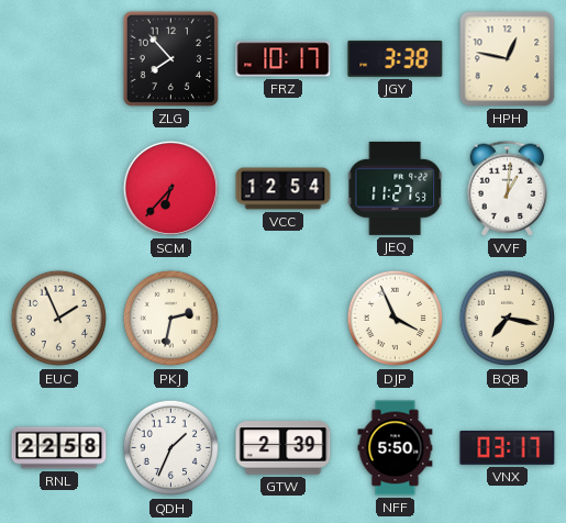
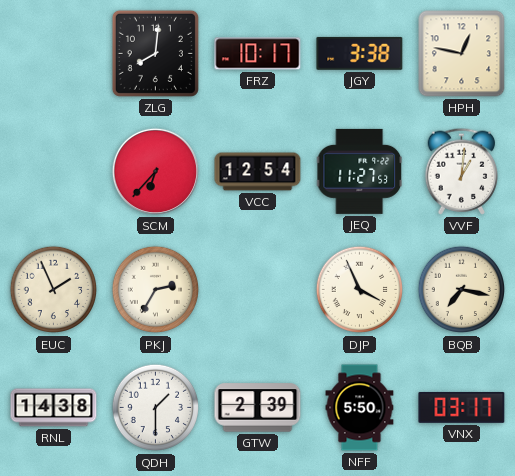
ZLG: 7:53 -> 8:01 (155, 53)
PKJ: 2:32 -> 2:35 (156, 290)
RNL: 22:58 -> 14:38 (54, 408)
QDH: 1:34 -> 1:30 (156, 408)
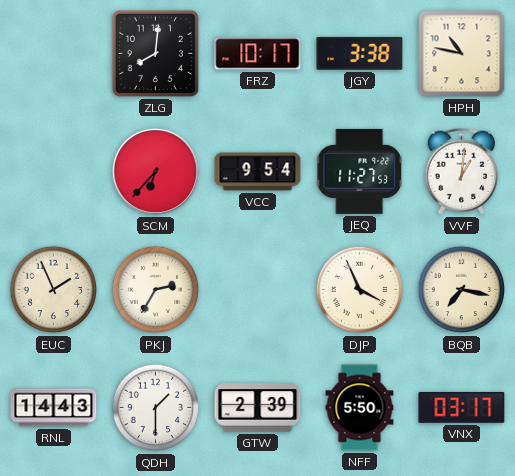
HPH: 12:47 -> 10:47 (462, 54)
VCC: 12:54 -> 9:54 (258, 172)
RNL: 14:38 -> 14:43 (54, 408)
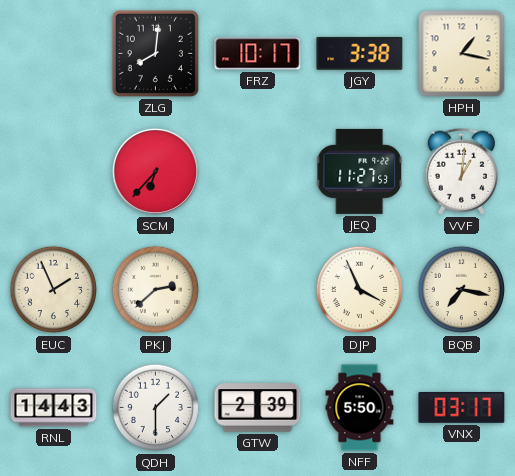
HPH: 10:47 -> 1:17 (462, 54)
VCC: 9:54 -> none (258, 172)
PKJ: 2:35 -> 2:38 (156, 290)
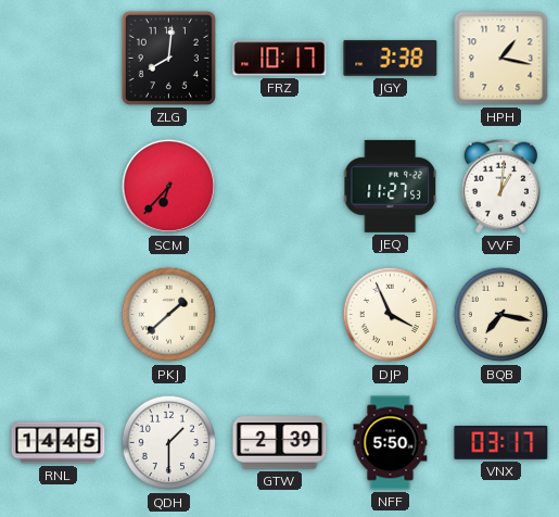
EUC: 1:56 -> none (54, 290)
PKJ: 2:38 -> 1:38 (169, 315)
RNL: 14:43 -> 14:45 (59, 443)
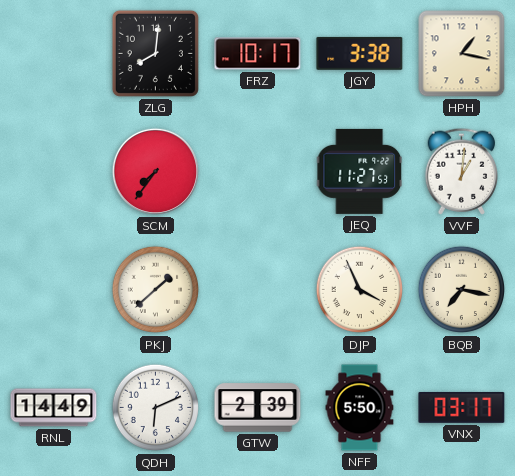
SCM: 6:37 -> 7:36 (155, 171)
RNL: 14:45 -> 14:49 (54, 408)
QDH: 1:30 -> 6:11 (156, 408)
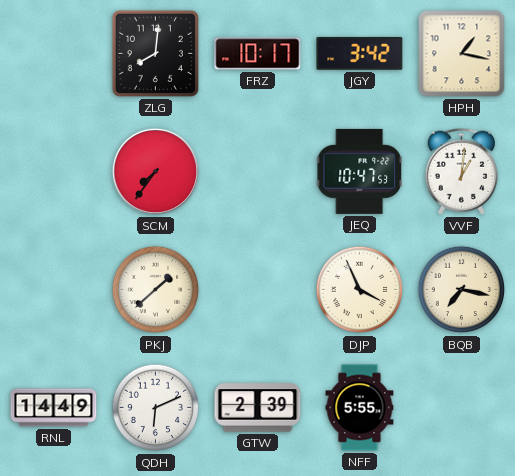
JGY: 3:38 -> 3:42 (360, 53)
JEQ: 11:27 -> 10:47 (360, 171)
NFF: 5:50 -> 5:55 (360, 408)
VNX: 03:17 -> none (462, 407)
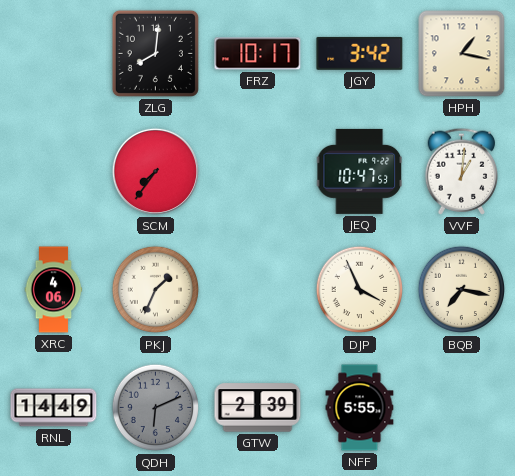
XRC: none -> 4:06 (54, 290)
PKJ: 1:38 -> 1:34 (156, 290)
QDH dial: white -> grey (156, 408)
